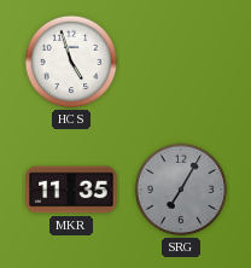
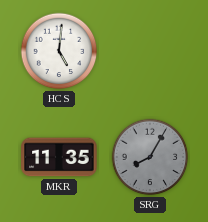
HCS: 4:57 -> 5:01 (59, 51)
SRG: 7:05 -> 8:05 (150, 157)
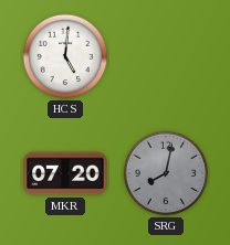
MKR: 11:35 -> 07:20 (65, 173)
SRG: 8:05 -> 8:02 (166, 173)
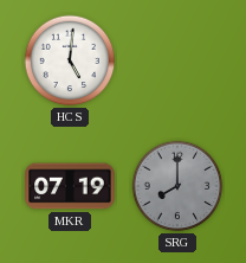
MKR: 07:20 -> 07:19 (70, 186)
SRG: 8:02 -> 8:00 (177, 186)
